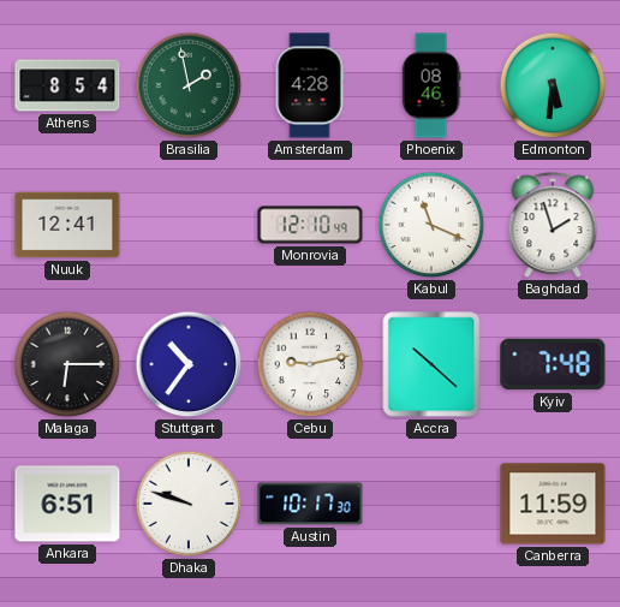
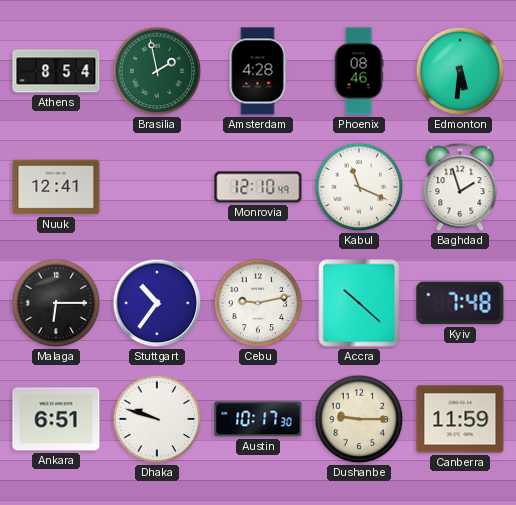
Dushanbe: none -> 9:15 (359, 419)
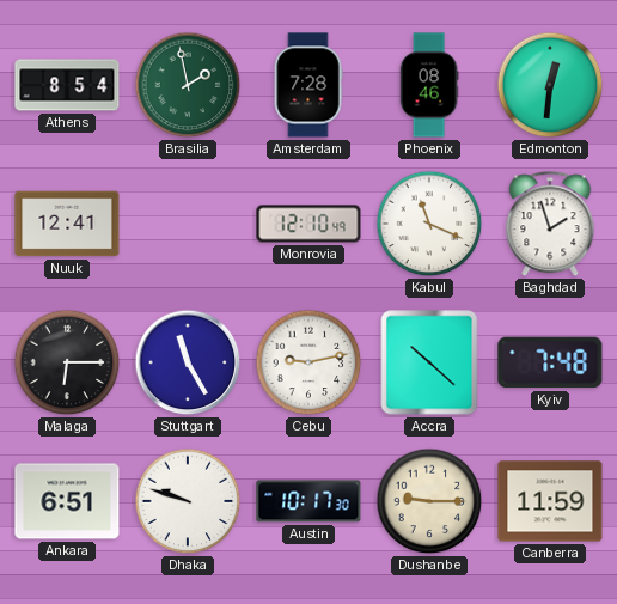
Amsterdam: 4:28 -> 7:28 (308, 85)
Edmonton: 5:31 -> 12:31 (550, 85)
Stuttgart: 10:36 -> 11:25 (188, 362)
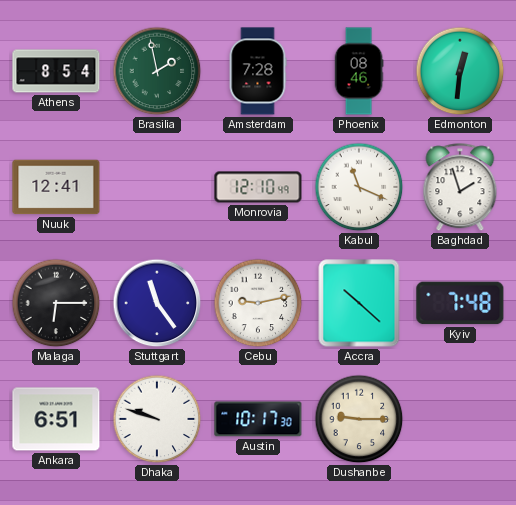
Stuttgart: 11:25 -> 11:24 (157, 303)
Canberra: 11:59 -> none (550, 501)
